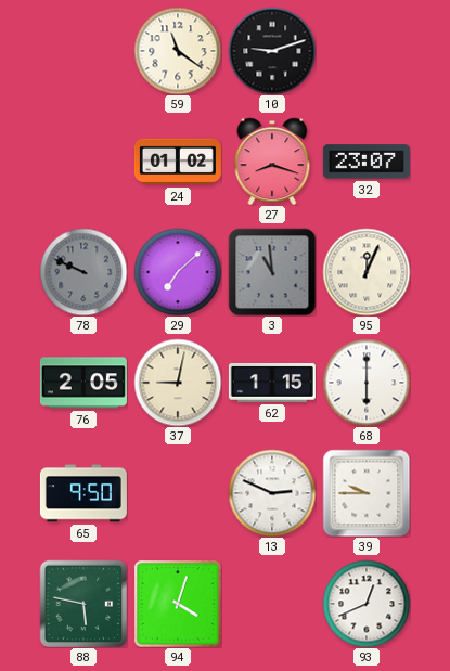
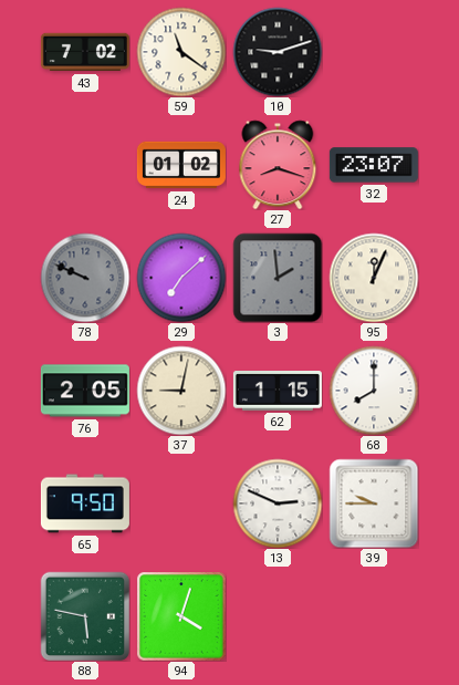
43: none -> 7:02 (85, 52)
3: 10:59 -> 1:59 (278, 278)
68: 6:00 -> 8:00 (374, 391)
93: 12:41 -> none (367, 604)
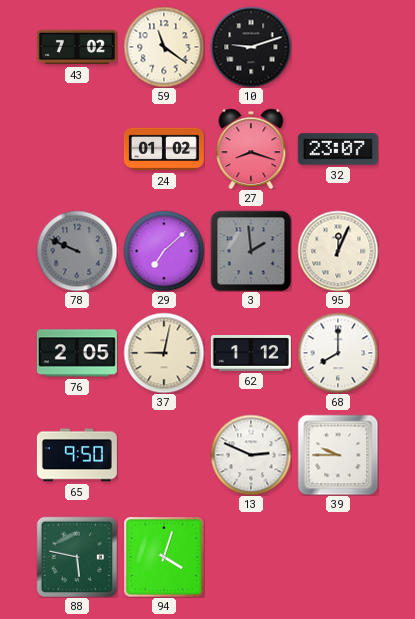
62: 1:15 -> 1:12 (251, 354)
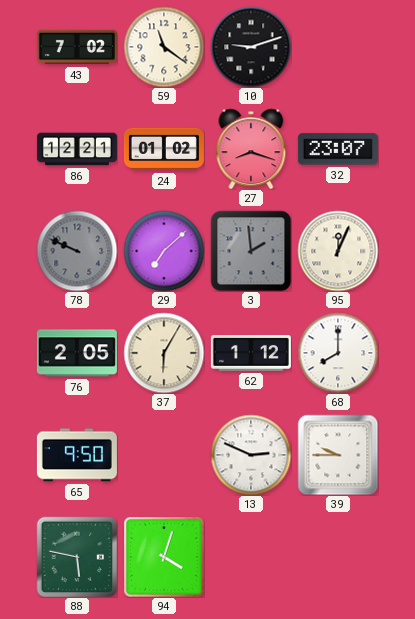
86: none -> 12:21 (77, 149)
37: 9:02 -> 6:05 (164, 353)
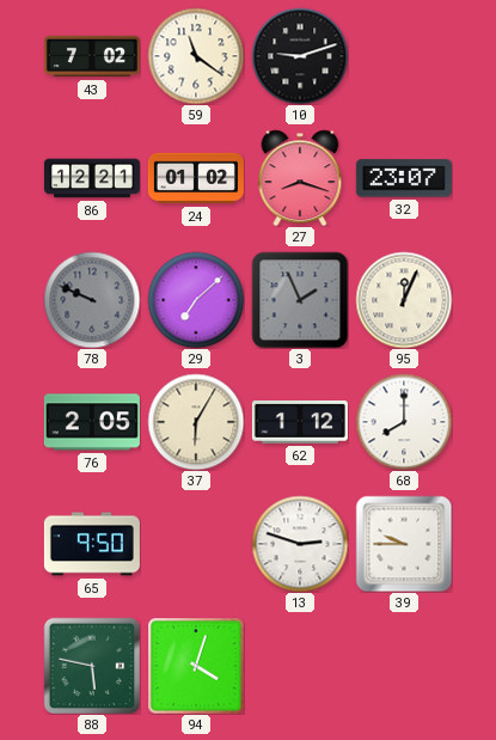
3: 1:59 -> 1:56 (300, 300)
13: 2:49 -> 2:48 (300, 544)
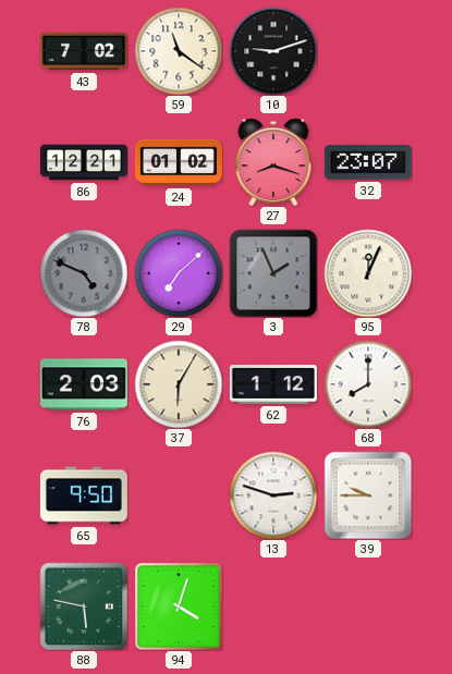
78: 9:49 -> 4:49 (84, 273)
76: 2:05 -> 2:03 (84, 384)
